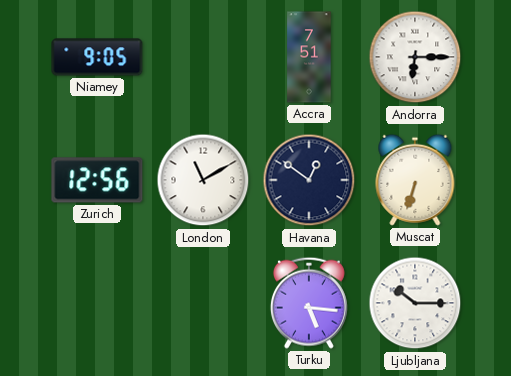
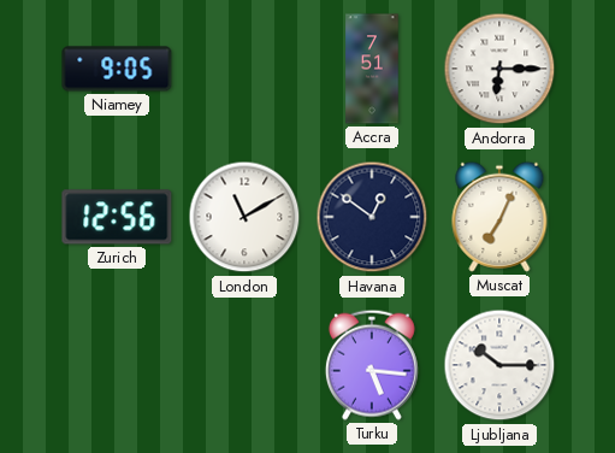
Muscat: 6:33 -> 7:04 (499, 217)
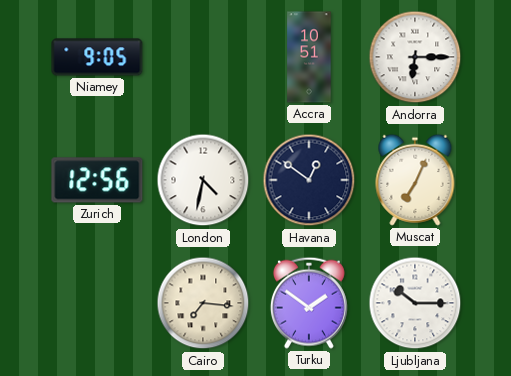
Accra: 7:51 -> 10:51 (309, 57)
London: 11:10 -> 4:32 (203, 180)
Cairo: none -> 7:16 (203, 303)
Turku: 5:16 -> 1:51 (309, 303)
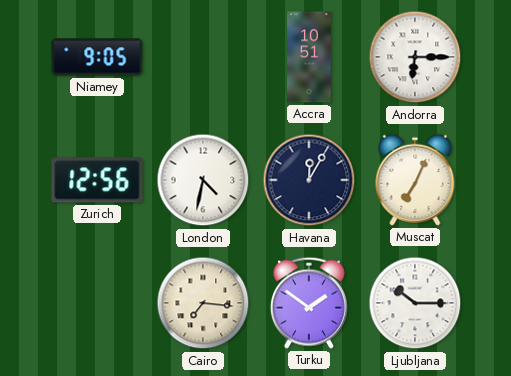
Havana: 12:51 -> 12:05 (309, 180)
